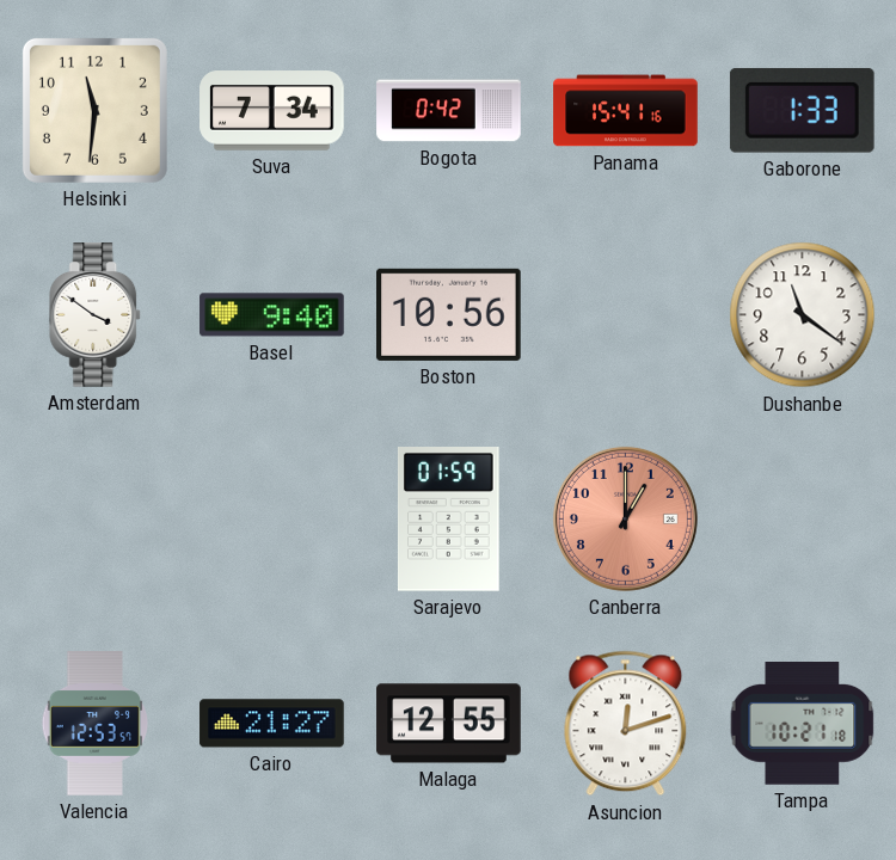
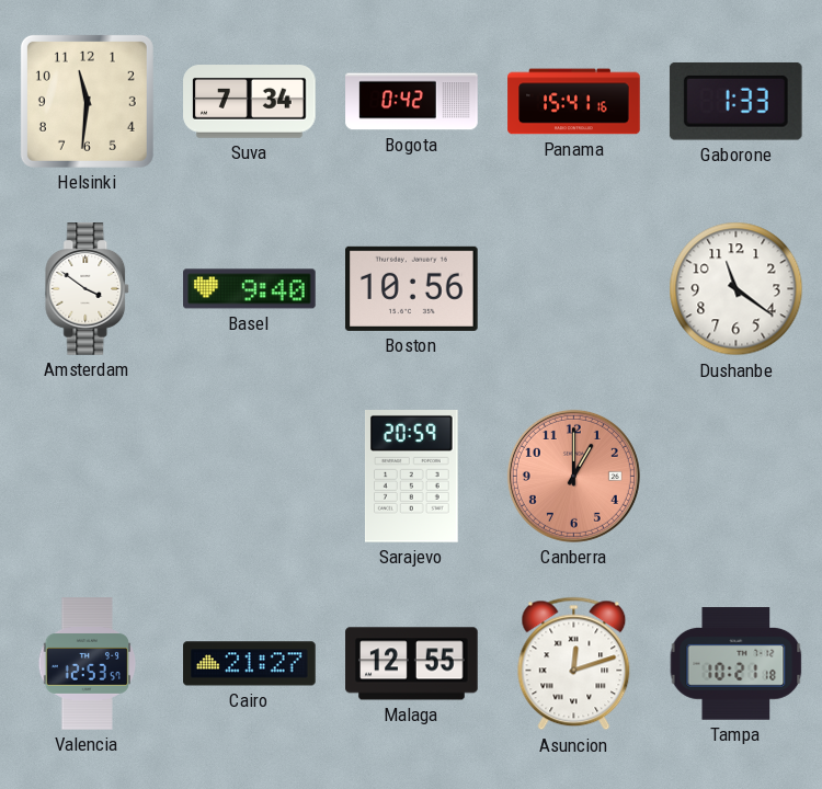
Sarajevo: 01:59 -> 20:59 (411, 477)
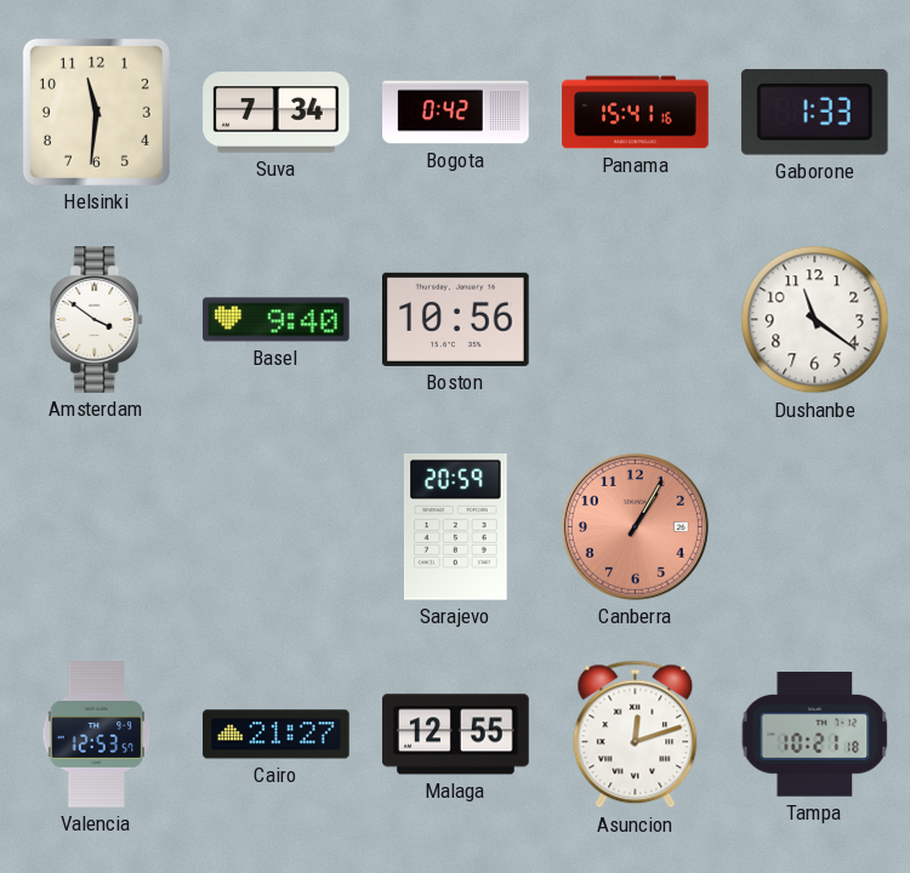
Canberra: 1:00 -> 1:05 (635, 526)
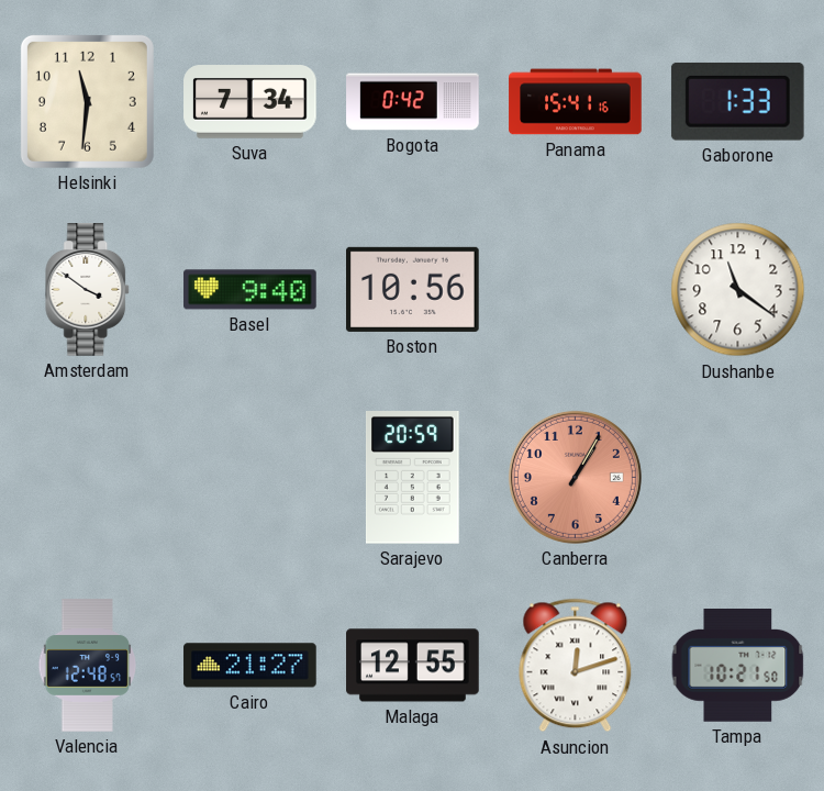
Valencia: 12:53 -> 12:48 (88, 666)
Tampa: 10:21:18 -> 10:21:50 (738, 666)
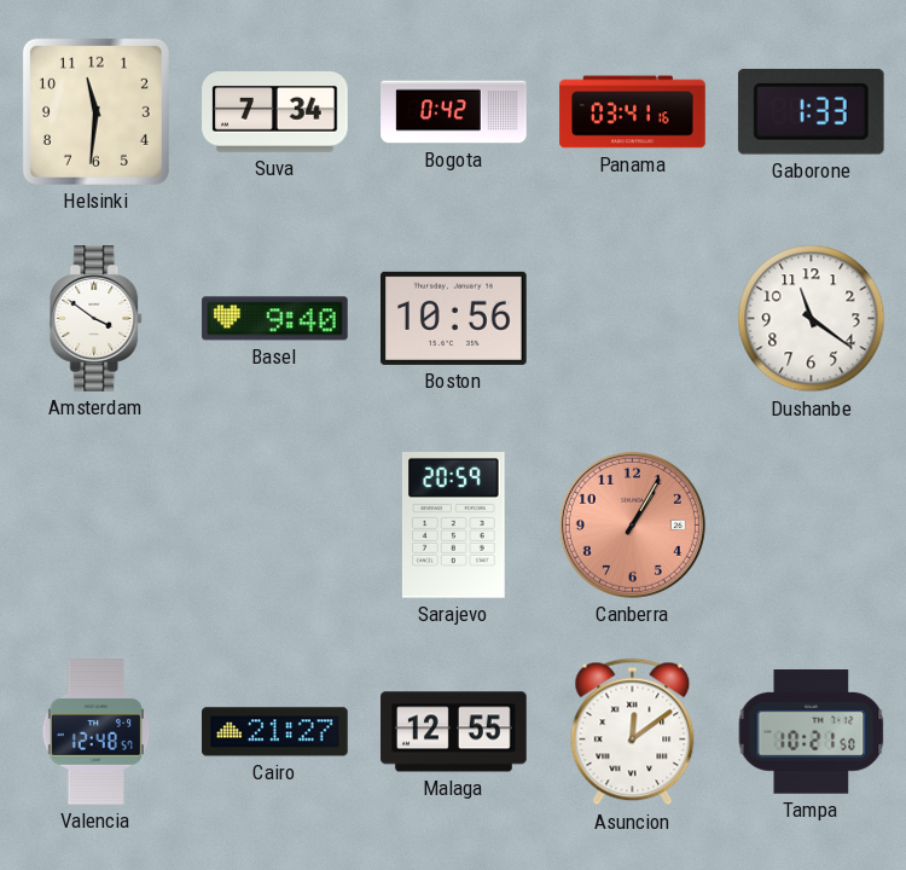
Panama: 15:41 -> 03:41 (633, 112)
Asuncion: 12:12 -> 12:09 (633, 732)
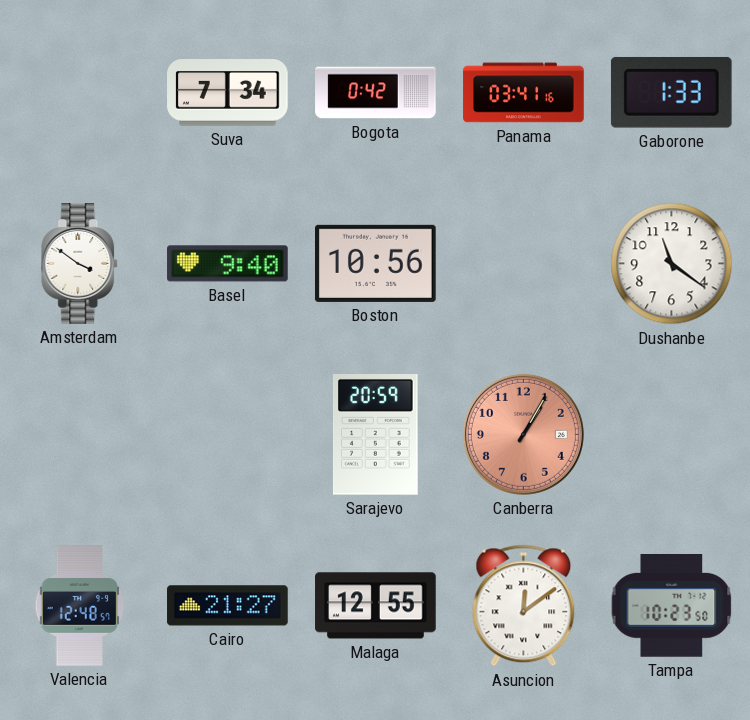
Helsinki: 11:31 -> none (95, 111)
Tampa: 10:21 -> 10:23 (672, 606)
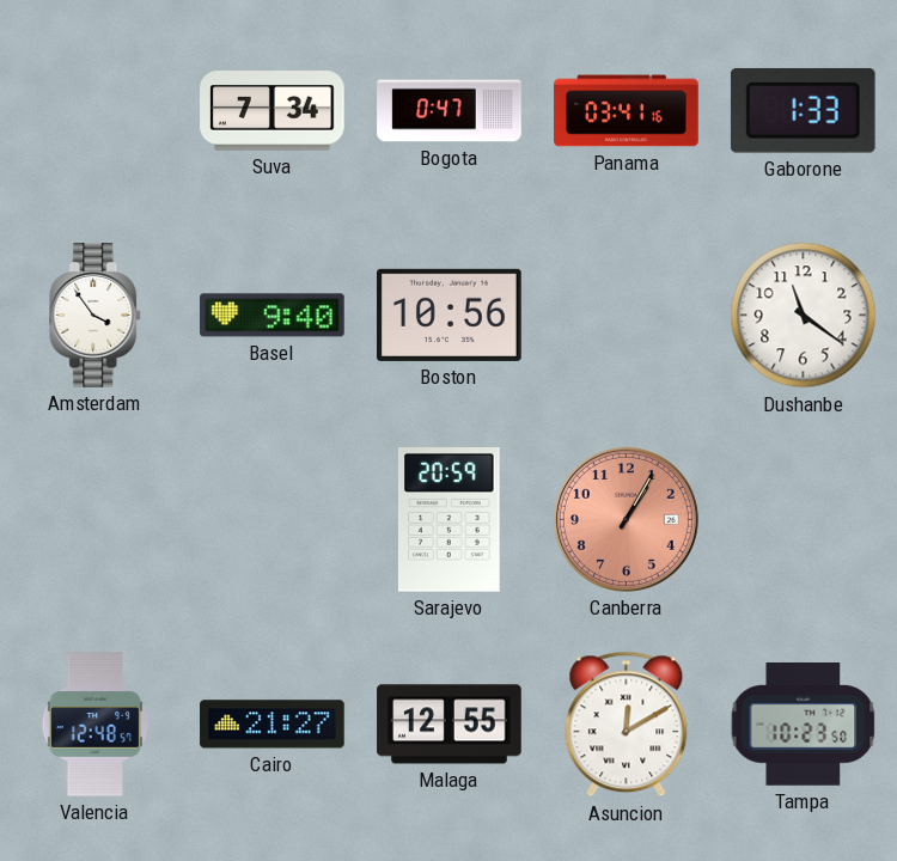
Bogota: 0:42 -> 0:47 (450, 111)
Amsterdam: 3:51 -> 3:54 (96, 316)
Asuncion: 12:09 -> 12:10 (627, 725)
